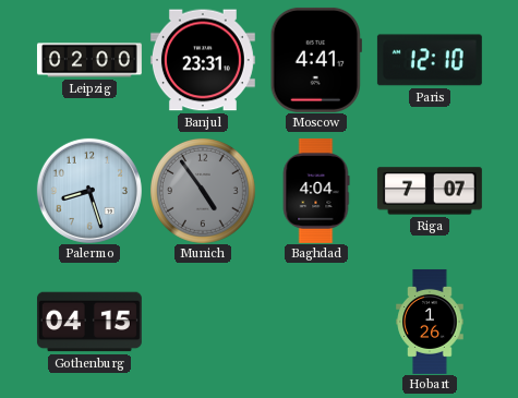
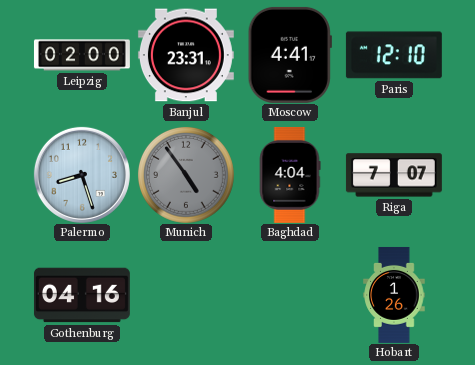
Gothenburg: 04:15 -> 04:16 (82, 295)
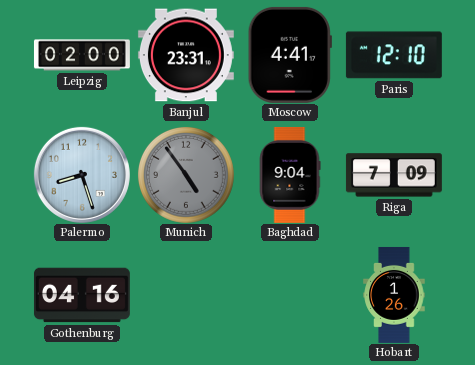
Baghdad: 4:04 -> 9:04 (290, 175)
Riga: 7:07 -> 7:09 (394, 175)
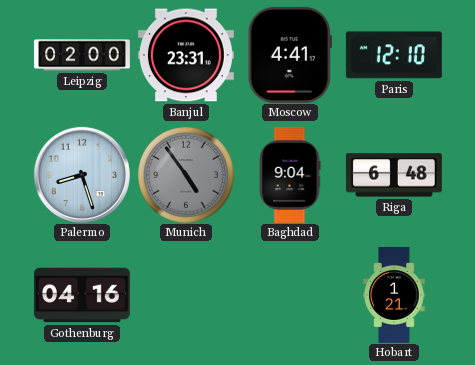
Riga: 7:09 -> 6:48 (394, 175)
Hobart: 1:26 -> 1:21 (394, 295)
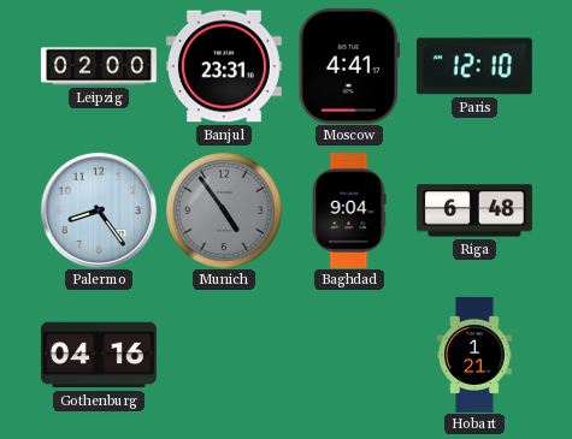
Palermo: 8:27 -> 8:24 (99, 210)
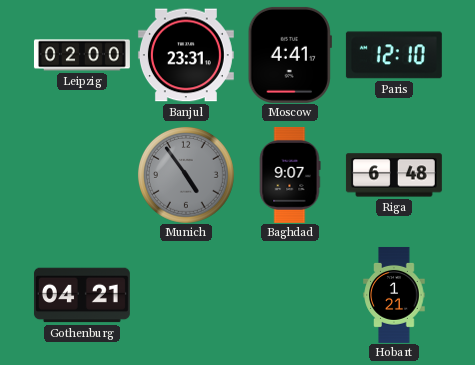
Palermo: 8:24 -> none (99, 210)
Baghdad: 9:04 -> 9:07 (290, 175)
Gothenburg: 04:16 -> 04:21 (82, 295)
